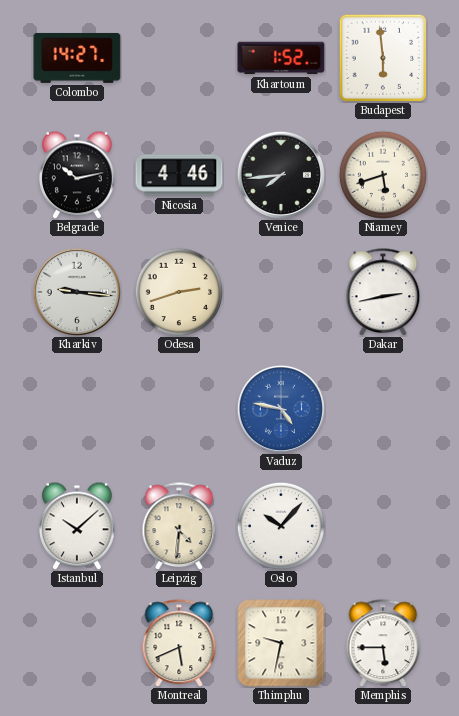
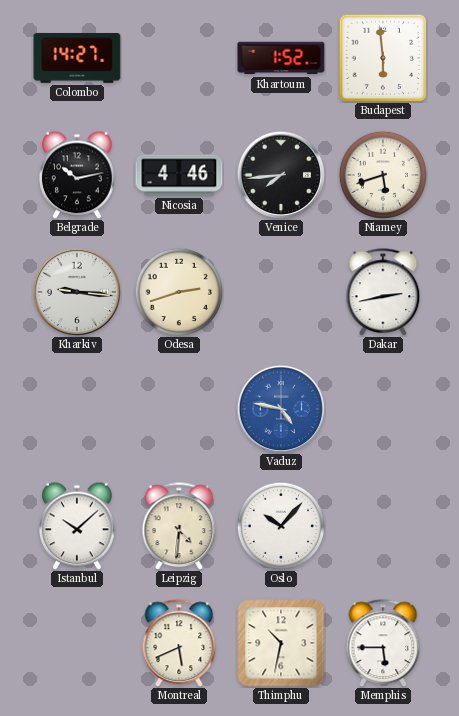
Thimphu: 9:32 -> 10:32 (281, 643)
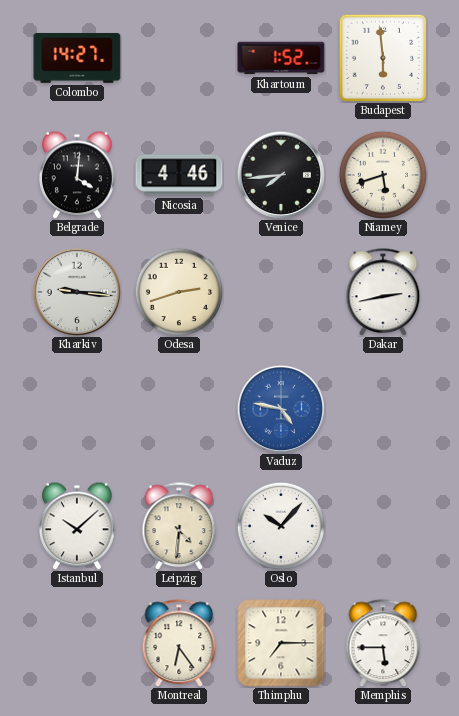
Belgrade: 10:13 -> 4:01 (78, 175)
Montreal: 5:41 -> 6:24 (179, 643)
Thimphu: 10:32 -> 7:15 (281, 643)
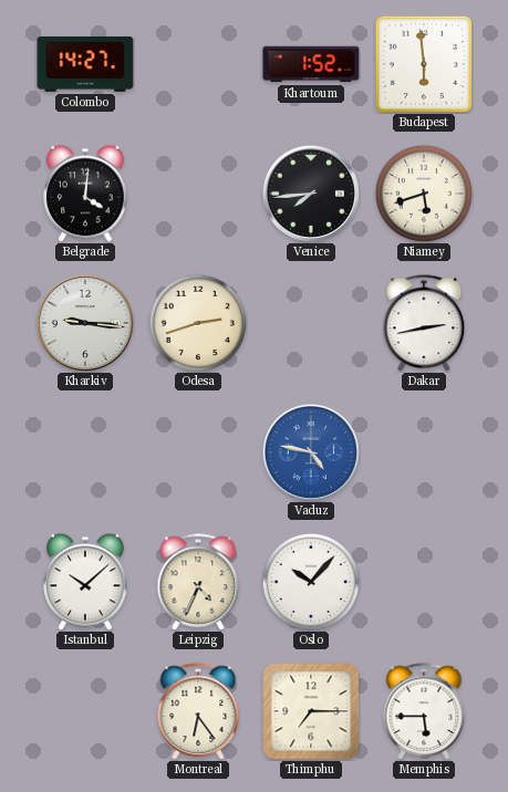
Nicosia: 4:46 -> none (179, 175)
Leipzig: 4:31 -> 4:34 (198, 582)
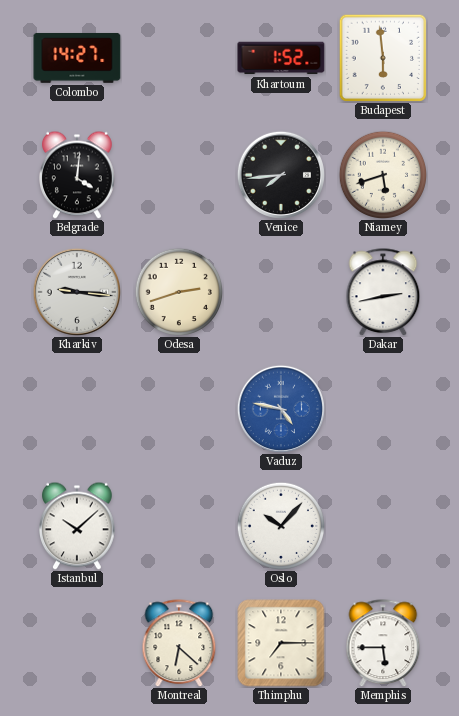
Leipzig: 4:34 -> none (198, 582)
Montreal: 6:24 -> 6:22 (179, 643)
